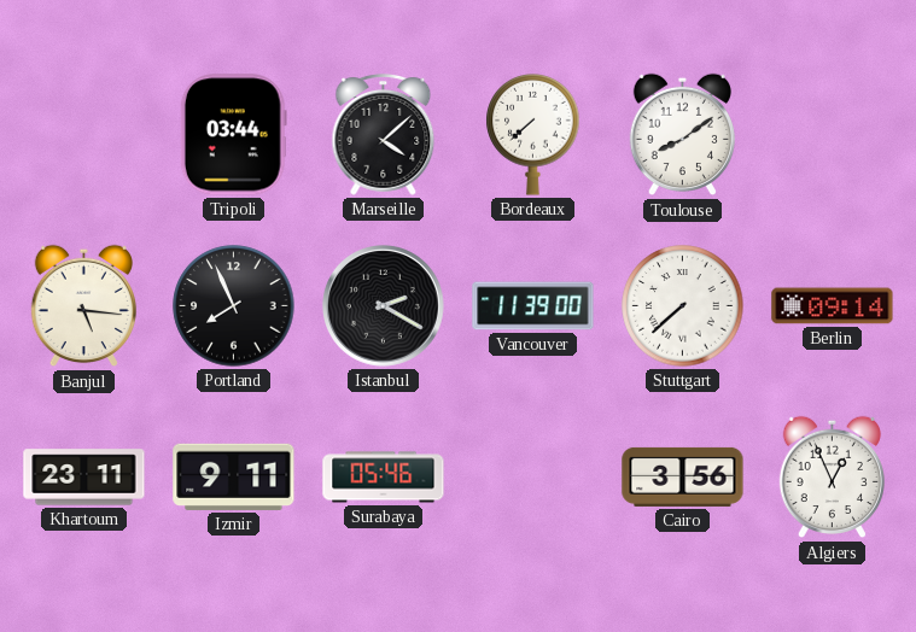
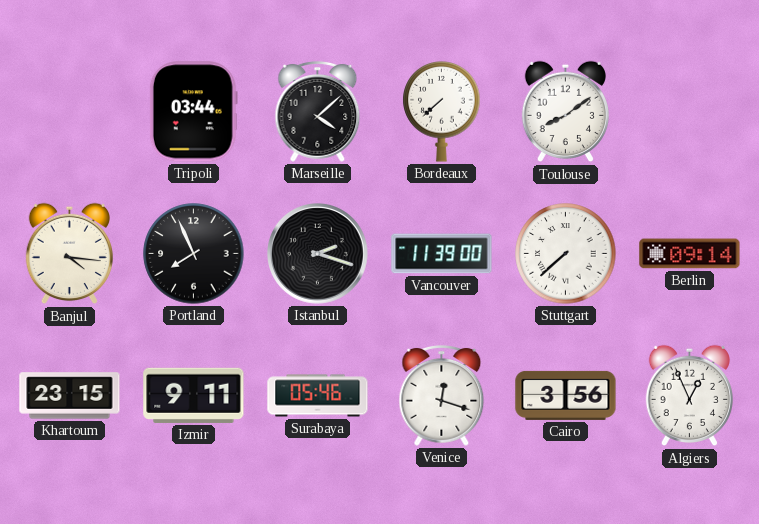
Banjul: 5:16 -> 4:16 (69, 254)
Istanbul: 2:20 -> 2:18 (318, 254)
Khartoum: 23:11 -> 23:15 (70, 396)
Venice: none -> 12:18 (442, 396)
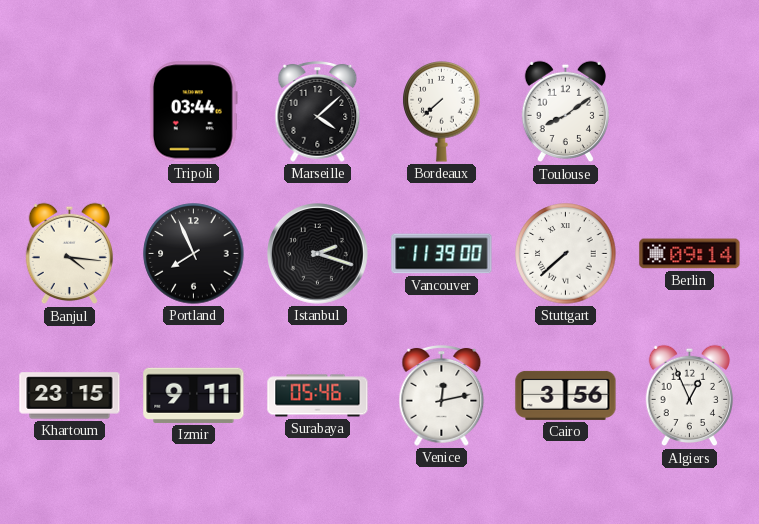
Venice: 12:18 -> 12:13 (442, 396)
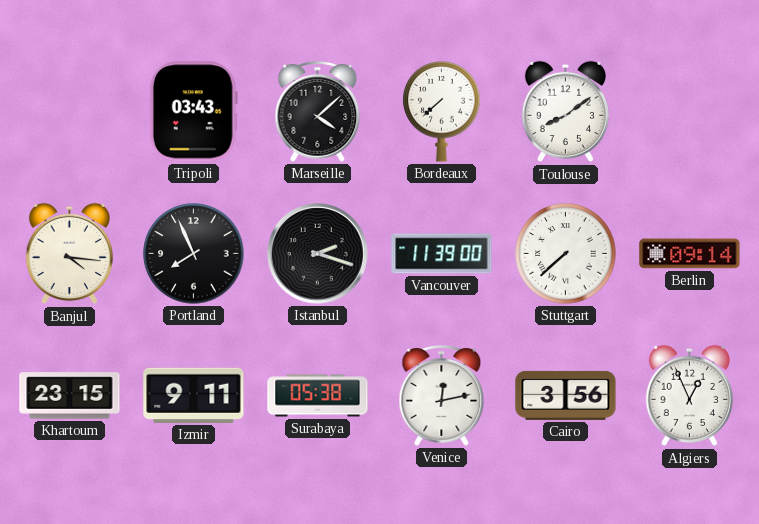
Tripoli: 03:44 -> 03:43 (193, 112)
Surabaya: 05:46 -> 05:38 (318, 396)
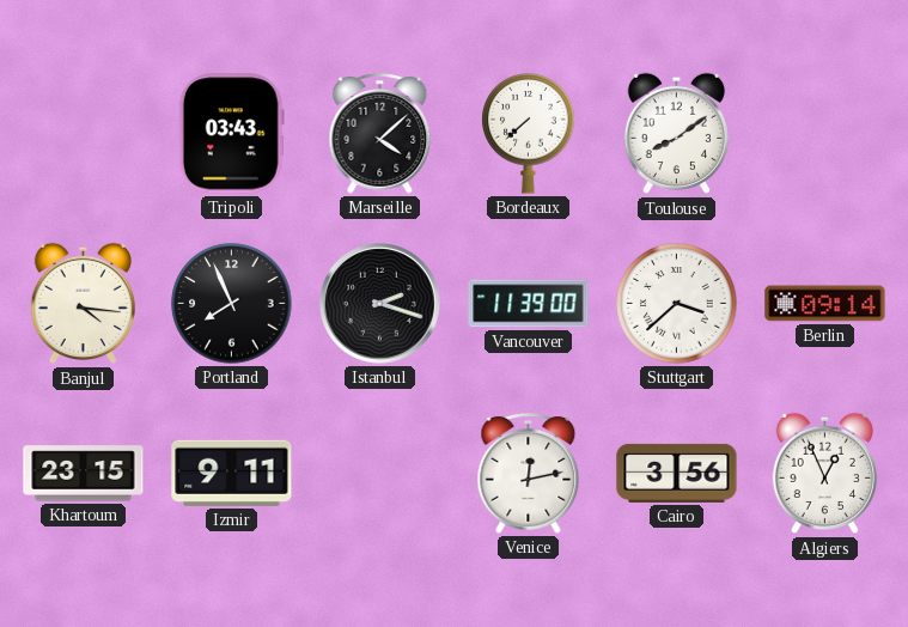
Stuttgart: 7:38 -> 3:38 (677, 304)
Surabaya: 05:38 -> none (318, 396)
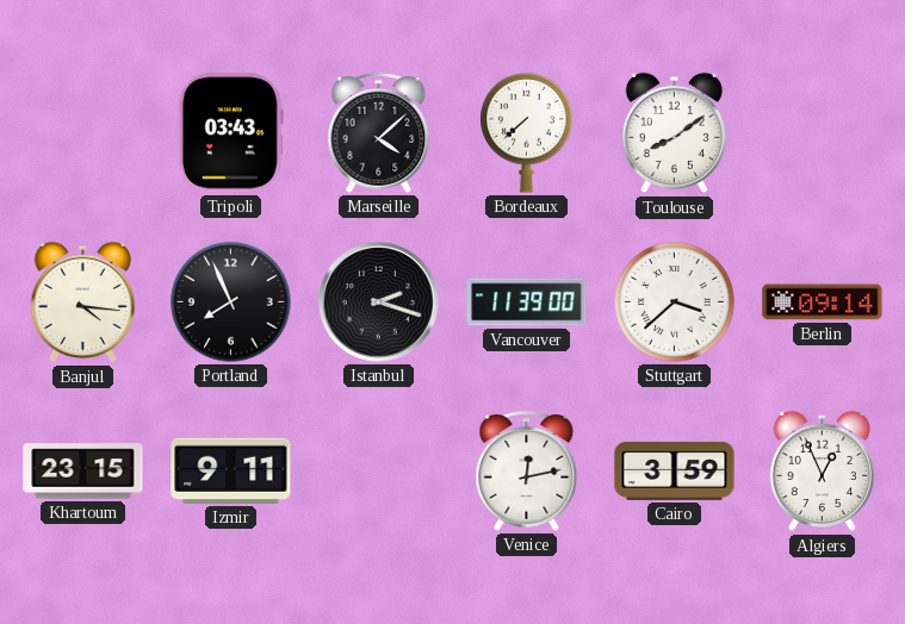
Cairo: 3:56 -> 3:59 (675, 470)
